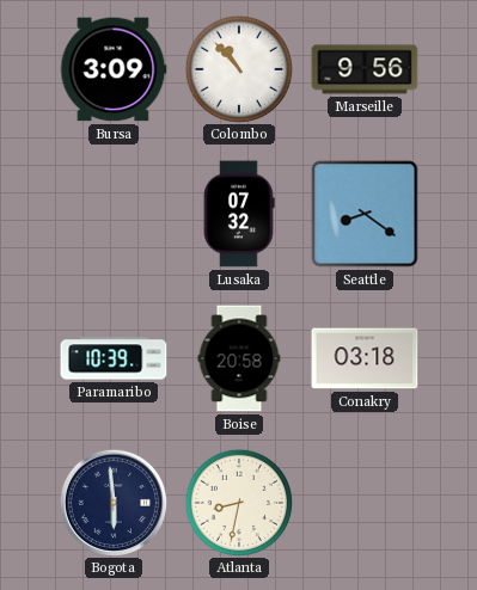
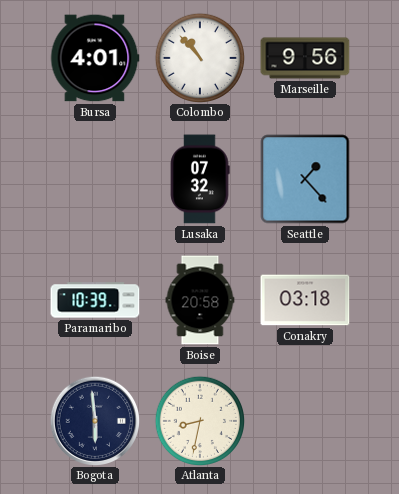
Bursa: 3:09 -> 4:01 (95, 58)
Seattle: 8:21 -> 1:23 (305, 179)
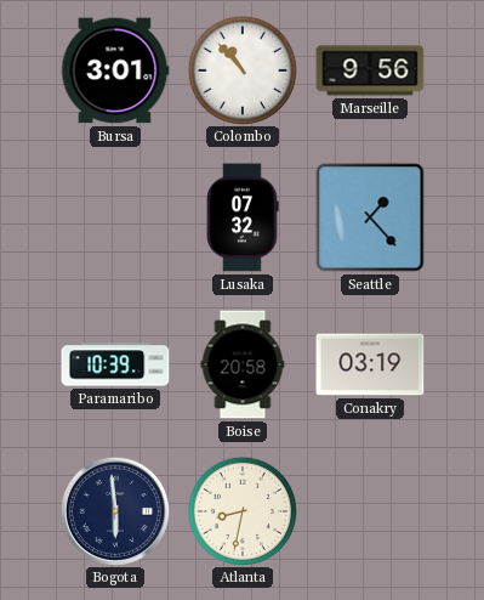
Bursa: 4:01 -> 3:01 (115, 70)
Conakry: 03:18 -> 03:19 (370, 364)
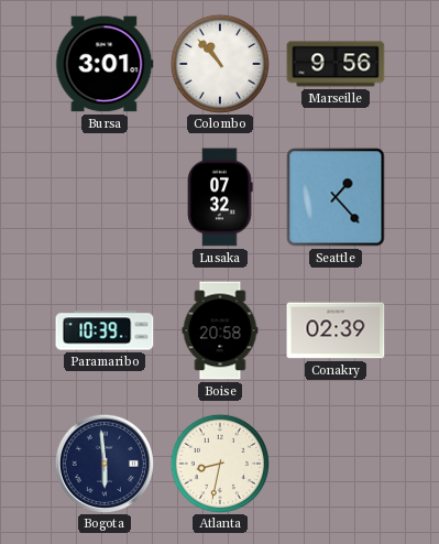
Conakry: 03:19 -> 02:39 (336, 330)
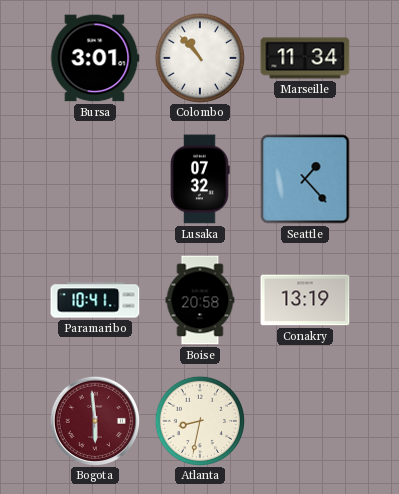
Marseille: 9:56 -> 11:34 (305, 58)
Paramaribo: 10:39 -> 10:41 (95, 300)
Conakry: 02:39 -> 13:19 (305, 300)
Bogota dial: navy -> burgundy (94, 420)
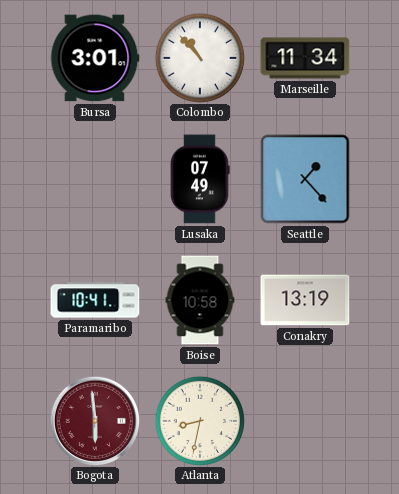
Lusaka: 07:32 -> 07:49 (200, 179)
Boise: 20:58 -> 10:58 (200, 300)
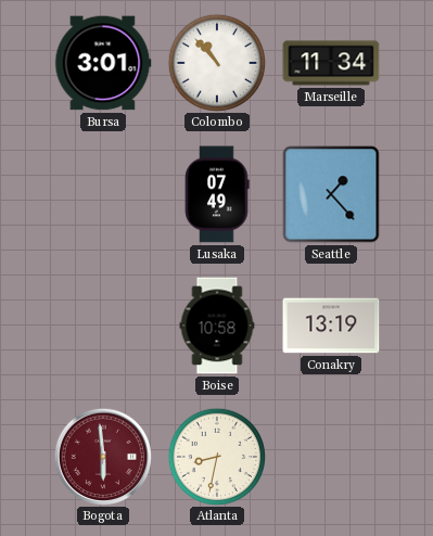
Paramaribo: 10:41 -> none (95, 300)
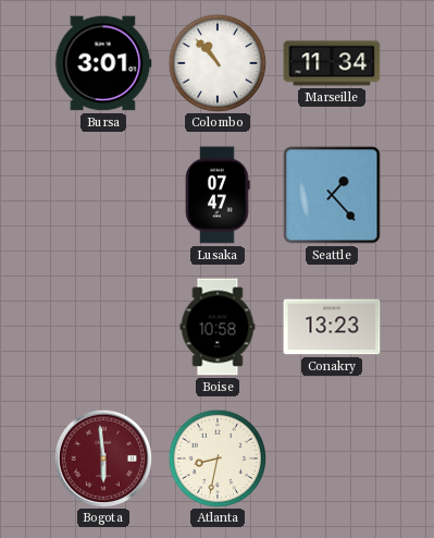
Lusaka: 07:49 -> 07:47 (218, 195)
Conakry: 13:19 -> 13:23 (332, 327)
